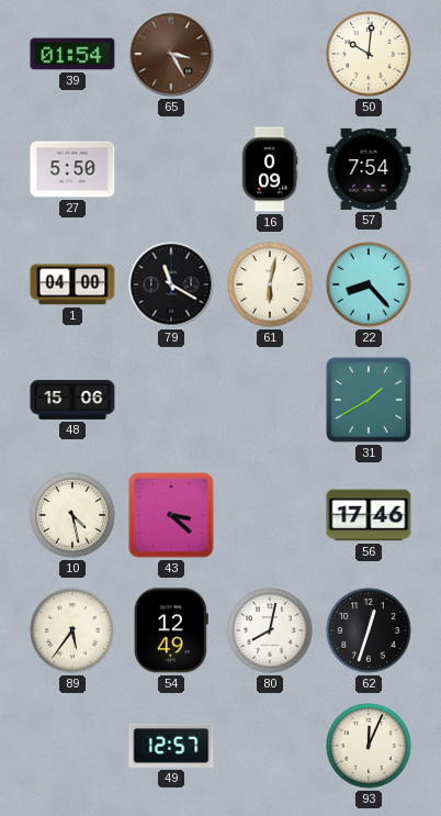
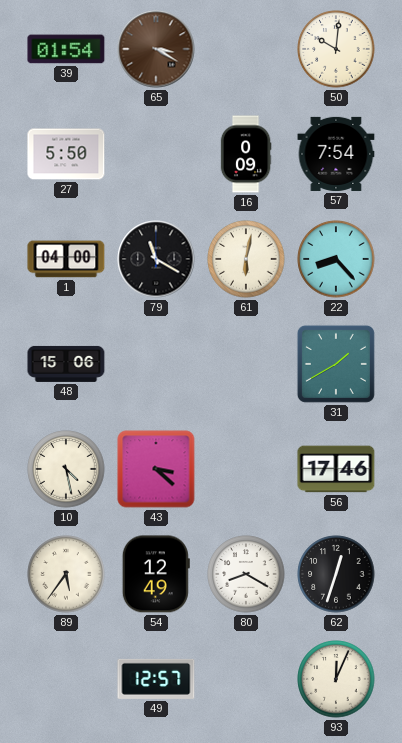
65: 3:25 -> 3:20 (156, 49)
80: 8:02 -> 8:20 (246, 574)
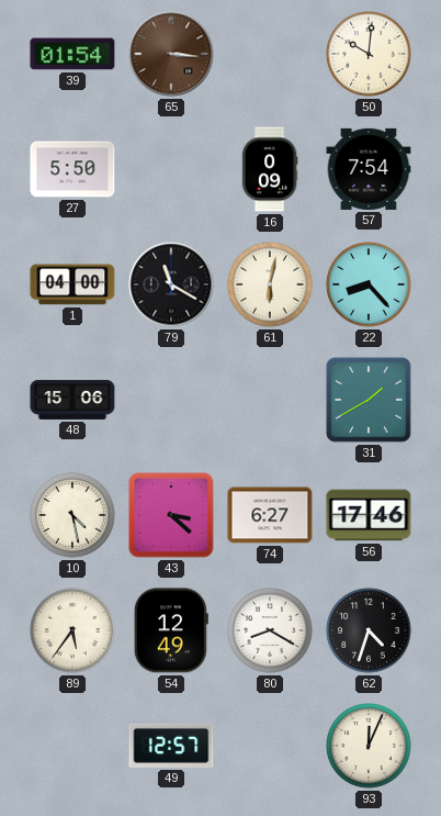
65: 3:20 -> 3:16 (171, 54)
74: none -> 6:27 (270, 515)
62: 12:33 -> 4:33 (369, 630)
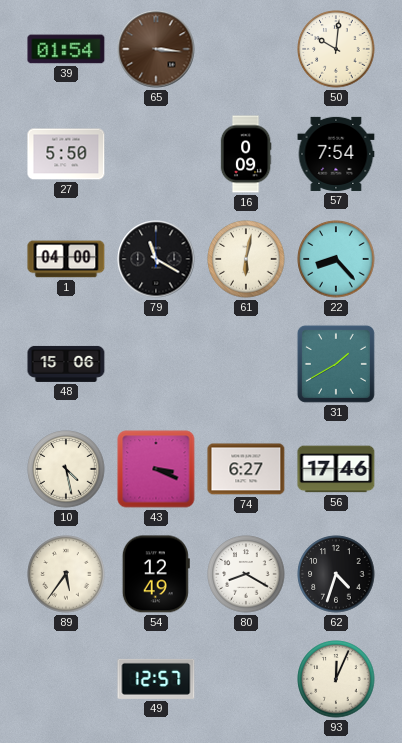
43: 3:22 -> 3:19 (156, 469)
